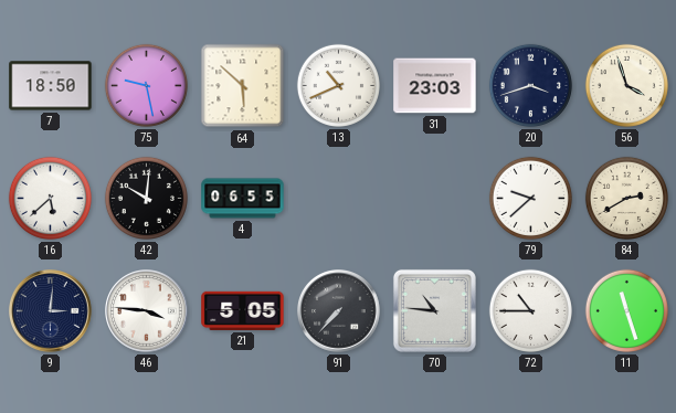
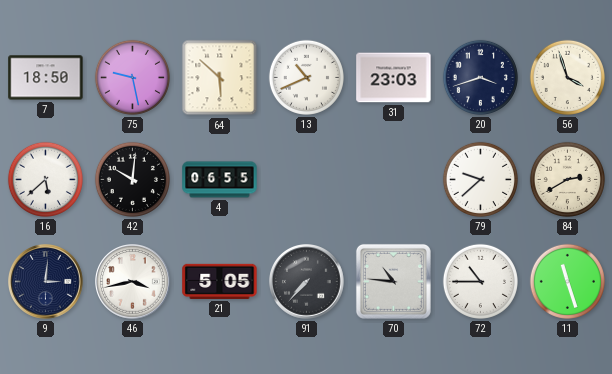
46: 3:46 -> 3:43 (133, 282)
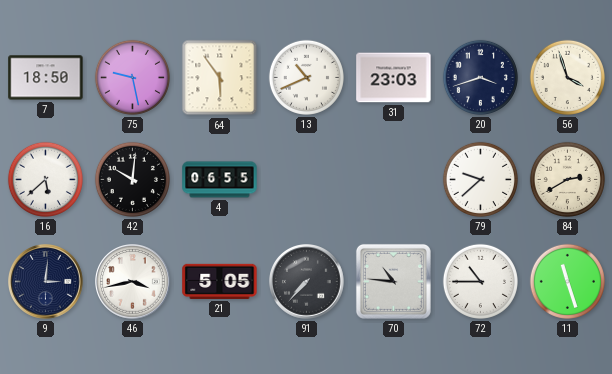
64: 5:52 -> 5:54 (220, 78)
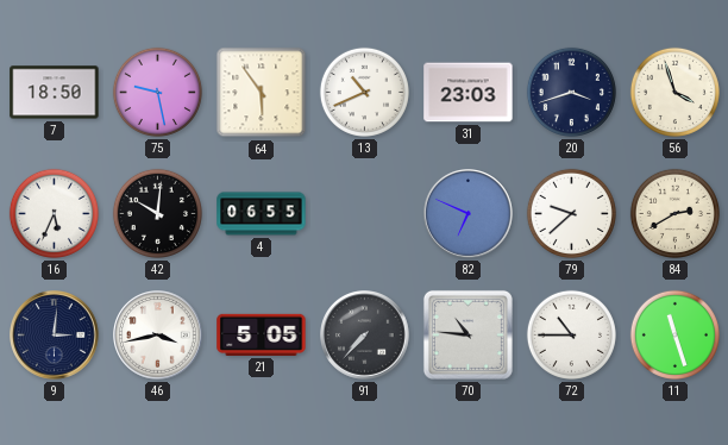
16: 5:38 -> 5:34 (54, 213)
82: none -> 6:49 (469, 214)
